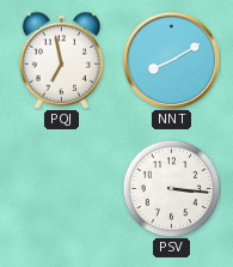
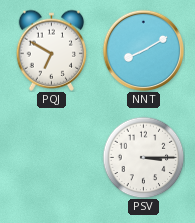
PQJ: 6:58 -> 6:50 (52, 50)
PSV: 3:16 -> 3:15 (143, 157)
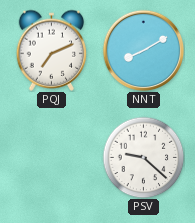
PQJ: 6:50 -> 7:11 (52, 50)
PSV: 3:15 -> 9:22 (143, 157)
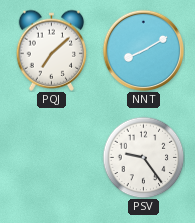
PQJ: 7:11 -> 7:08 (52, 50)
PSV: 9:22 -> 9:24 (143, 157)
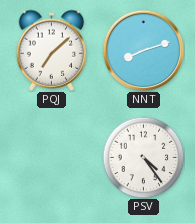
NNT: 8:10 -> 8:12 (143, 50)
PSV: 9:24 -> 4:24 (143, 157)
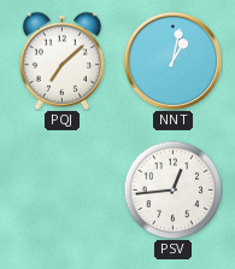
NNT: 8:12 -> 1:02 (172, 60)
PSV: 4:24 -> 12:44 (172, 189)
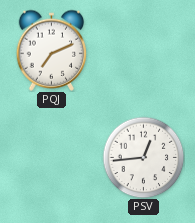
PQJ: 7:08 -> 7:11 (52, 50)
NNT: 1:02 -> none (172, 60)
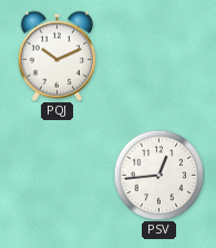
PQJ: 7:11 -> 10:11 (58, 56)
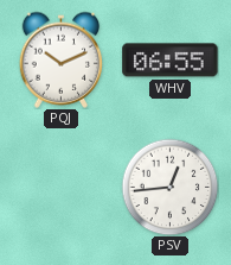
WHV: none -> 06:55 (171, 61)
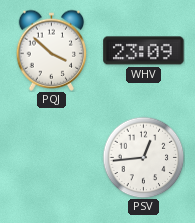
PQJ: 10:11 -> 3:52 (52, 50)
WHV: 06:55 -> 23:09 (144, 51)
